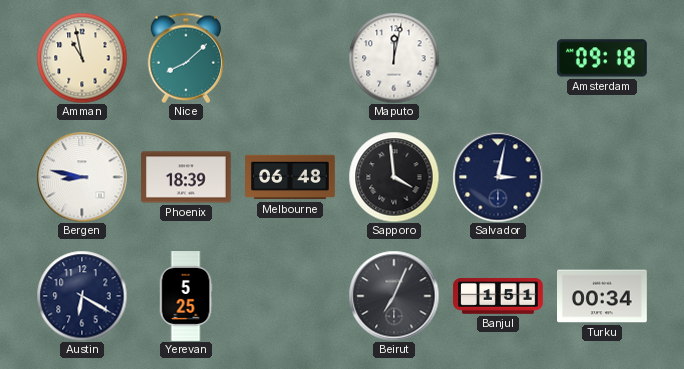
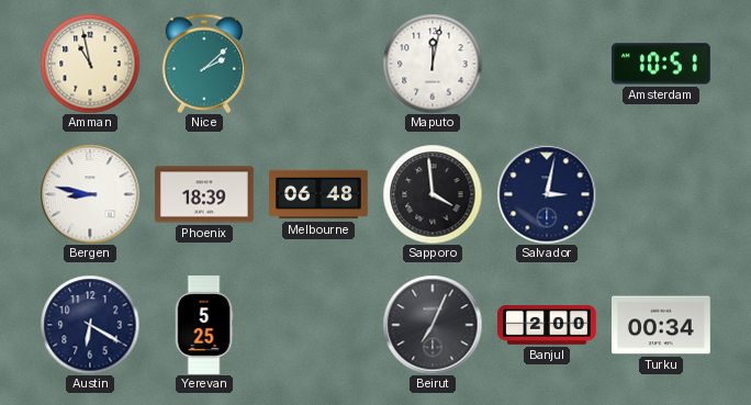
Nice: 8:08 -> 2:08 (204, 64)
Amsterdam: 09:18 -> 10:51 (661, 64)
Banjul: 1:51 -> 2:00 (547, 325)
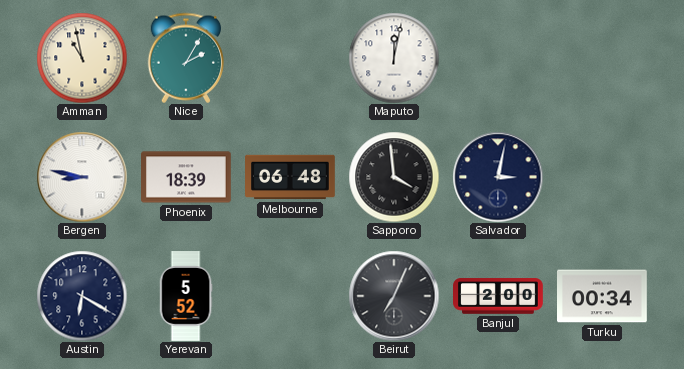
Nice: 2:08 -> 2:05 (186, 58)
Amsterdam: 10:51 -> none (661, 64)
Yerevan: 5:25 -> 5:52 (186, 296)
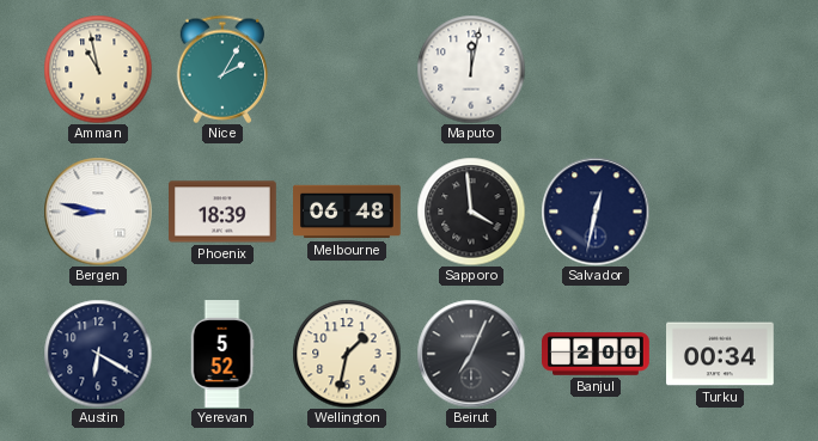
Salvador: 3:02 -> 12:32 (596, 212)
Wellington: none -> 1:32 (347, 354)
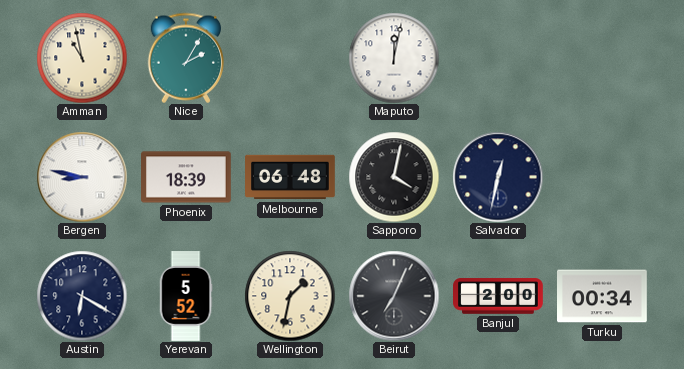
Sapporo: 3:59 -> 4:02 (394, 177)
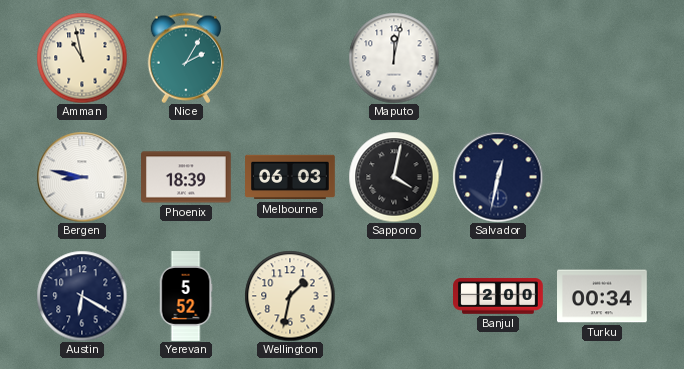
Melbourne: 06:48 -> 06:03 (290, 177)
Beirut: 7:04 -> none (394, 296)
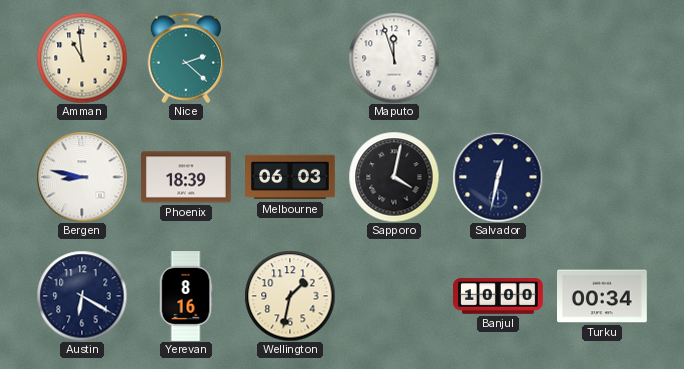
Amman: 10:58 -> 10:59 (82, 58)
Nice: 2:05 -> 2:22 (186, 58)
Maputo: 12:02 -> 11:57 (394, 58)
Yerevan: 5:52 -> 8:16 (186, 296)
Banjul: 2:00 -> 10:00 (498, 296)
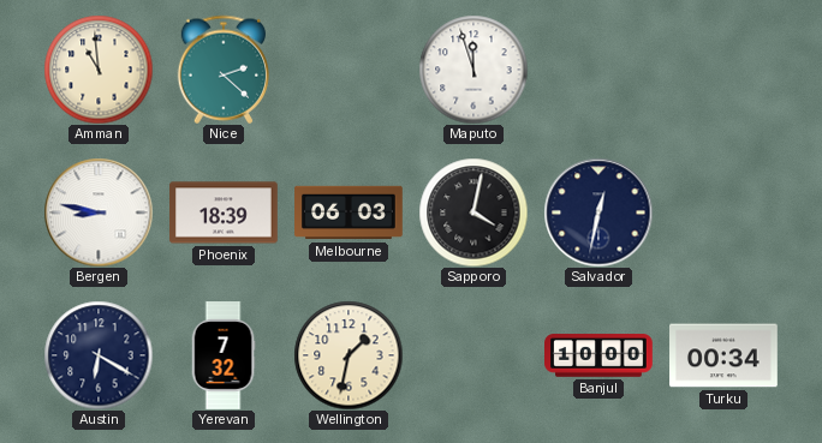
Yerevan: 8:16 -> 7:32 (224, 355)
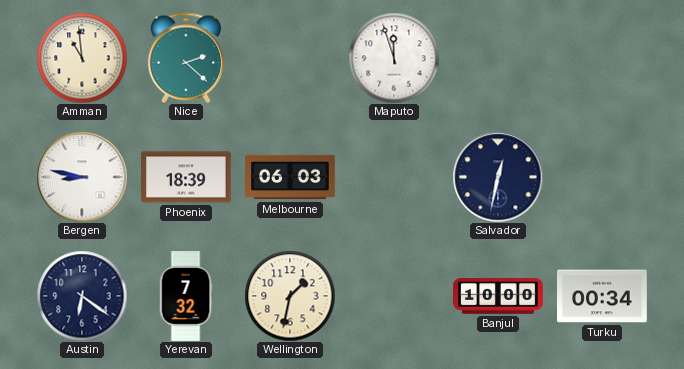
Sapporo: 4:02 -> none (473, 212)
Austin: 6:20 -> 6:21 (82, 296)
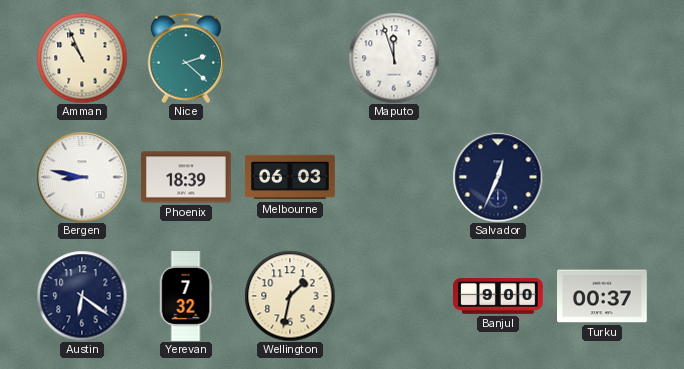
Amman: 10:59 -> 10:56 (82, 58)
Salvador: 12:32 -> 12:34 (498, 177)
Banjul: 10:00 -> 9:00 (498, 296)
Turku: 00:34 -> 00:37 (603, 296)
